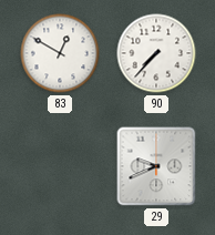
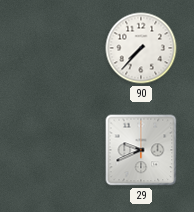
83: 12:50 -> none (60, 53)
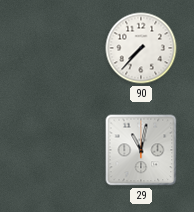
29: 9:41 -> 11:02 (141, 150)
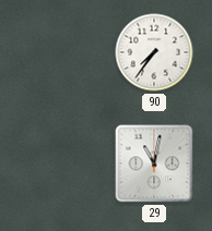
90: 7:37 -> 7:36 (154, 52)
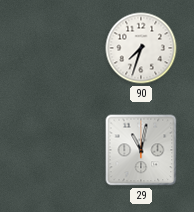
90: 7:36 -> 7:33 (141, 48)
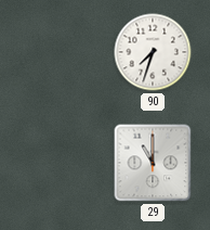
29: 11:02 -> 11:00 (153, 163)
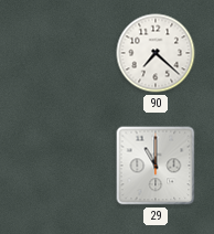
90: 7:33 -> 7:22 (156, 53)
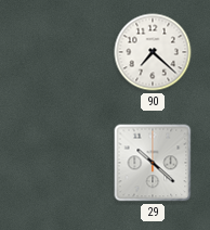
29: 11:00 -> 10:22 (153, 163)
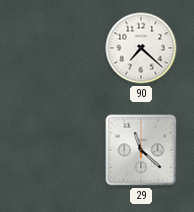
29: 10:22 -> 11:22 (141, 150)
